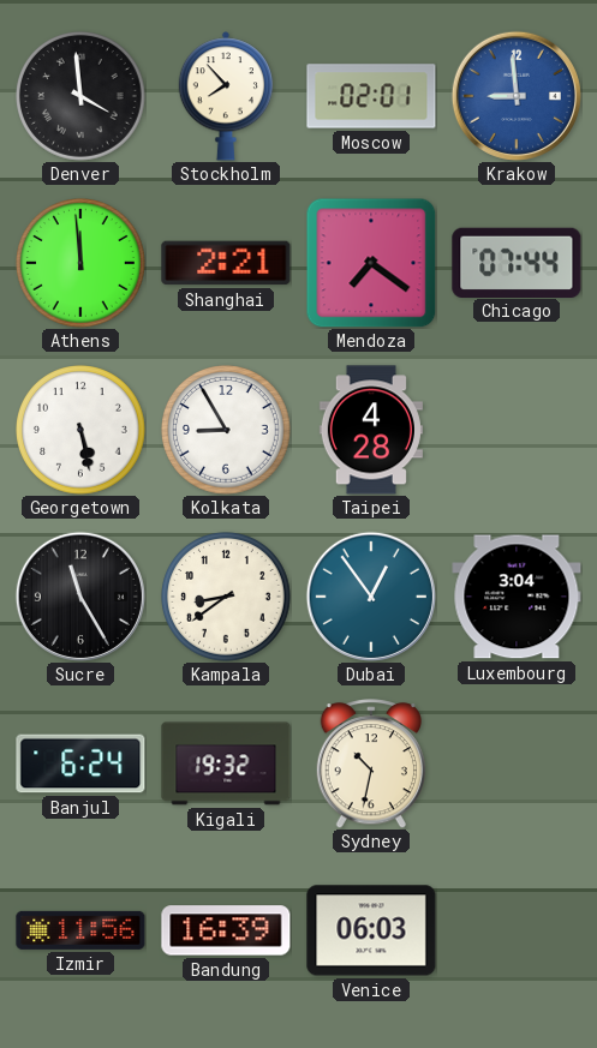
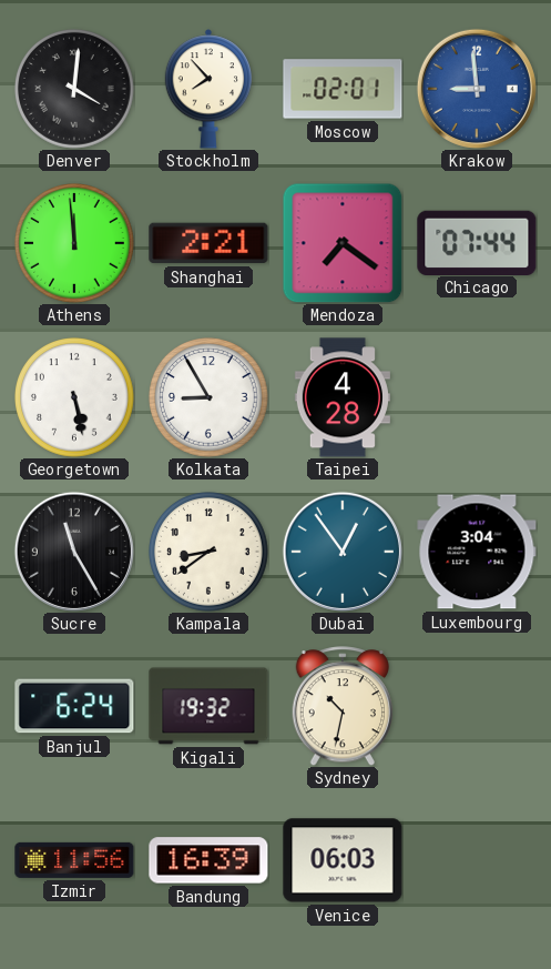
Denver: 3:59 -> 4:01 (75, 90)
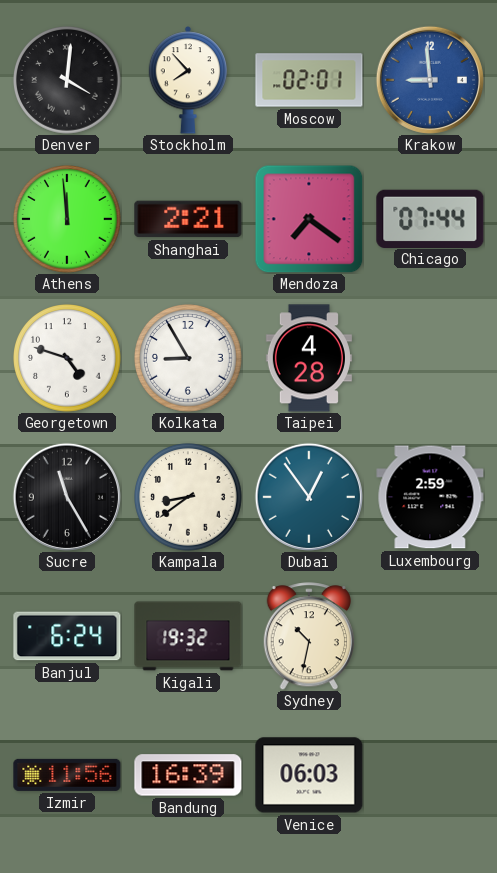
Georgetown: 5:28 -> 4:48 (68, 359)
Luxembourg: 3:04 -> 2:59 (430, 497)
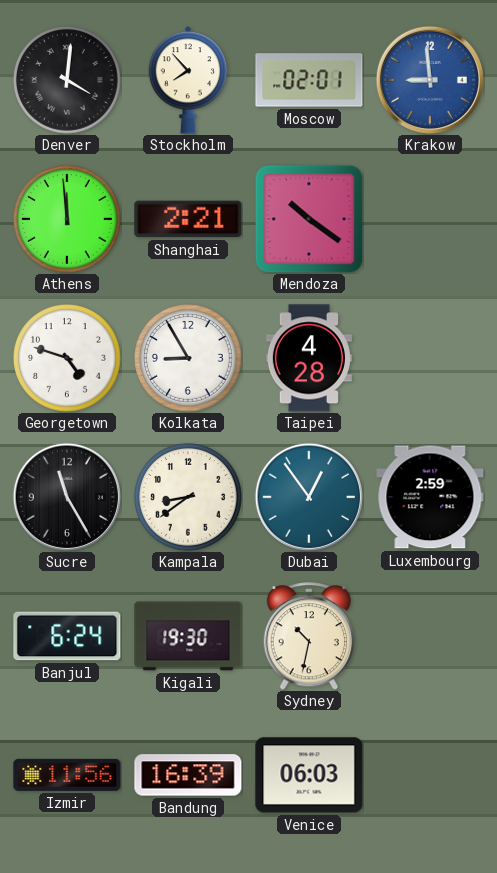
Mendoza: 7:21 -> 10:21 (309, 219)
Chicago: 07:44 -> none (430, 218)
Kigali: 19:32 -> 19:30 (188, 636)
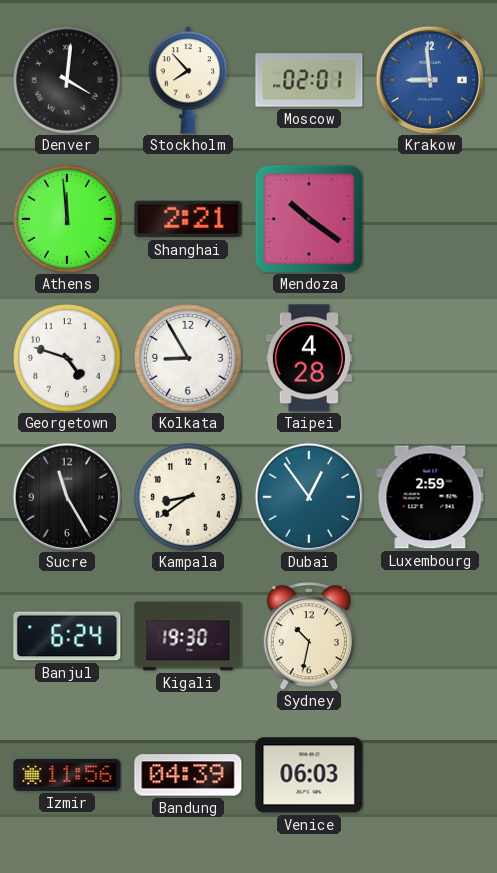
Bandung: 16:39 -> 04:39 (188, 775)
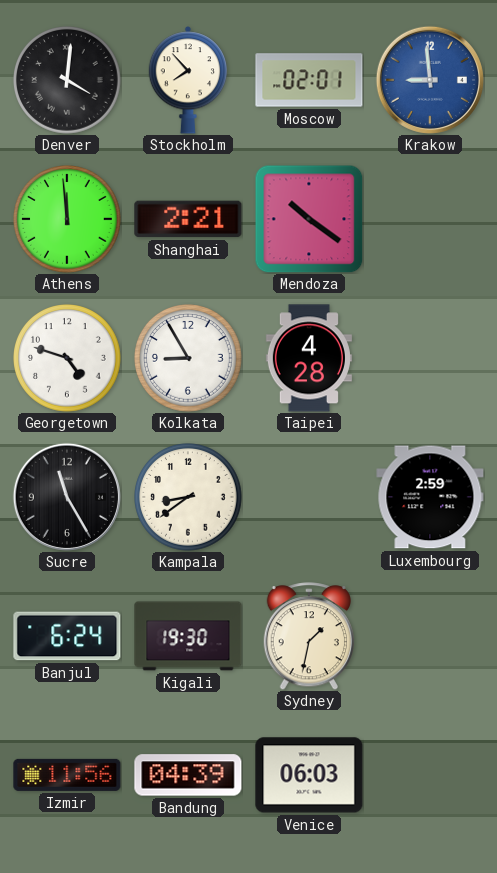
Dubai: 12:54 -> none (309, 497)
Sydney: 10:32 -> 1:32 (308, 636)
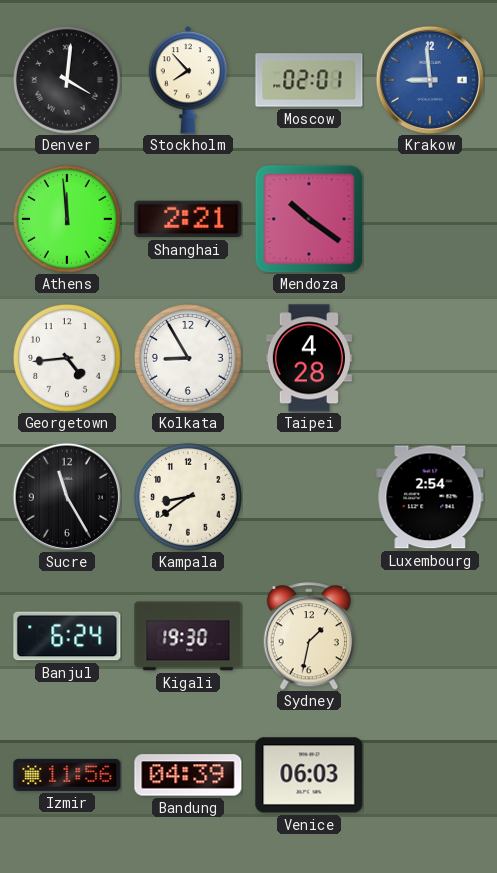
Georgetown: 4:48 -> 4:44 (68, 359)
Luxembourg: 2:59 -> 2:54 (430, 497)
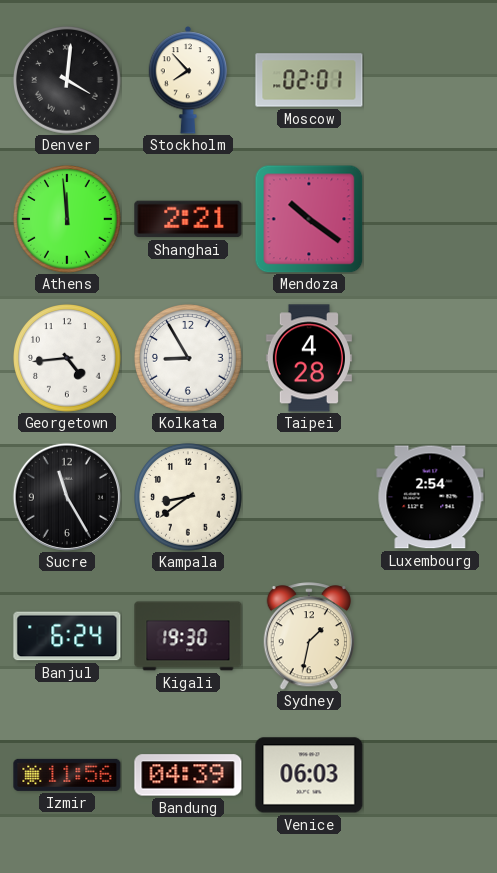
Krakow: 8:59 -> none (430, 80)
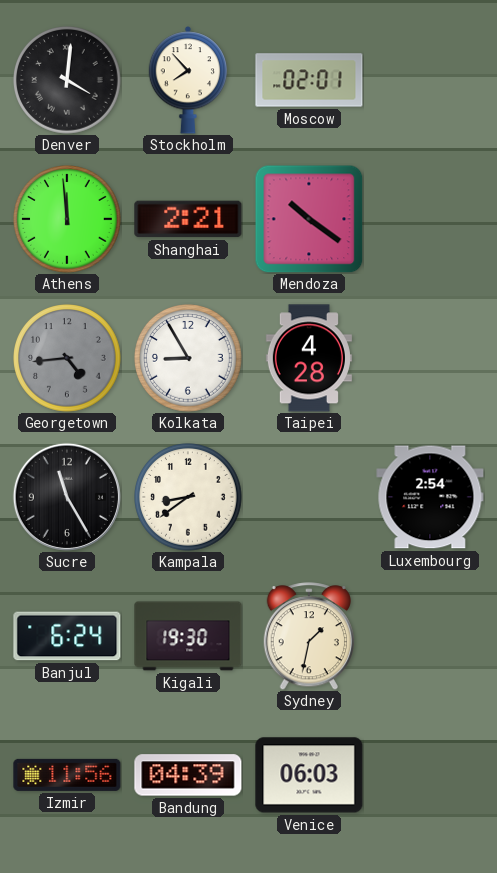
Georgetown dial: white -> grey (68, 359)
